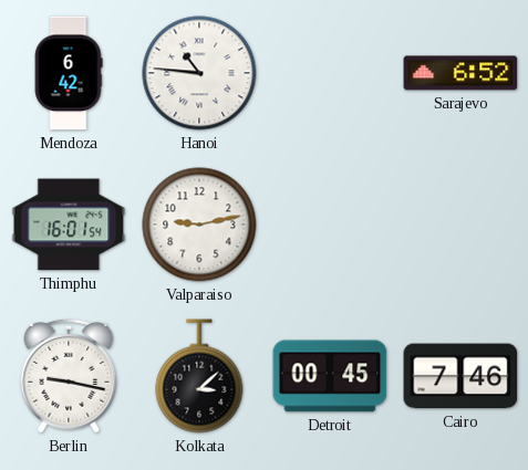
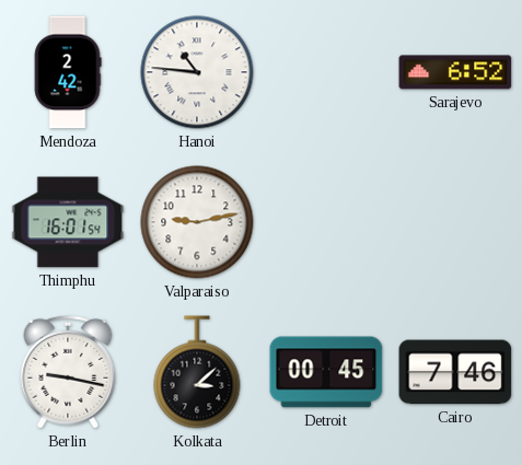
Mendoza: 6:42 -> 2:42 (68, 72)
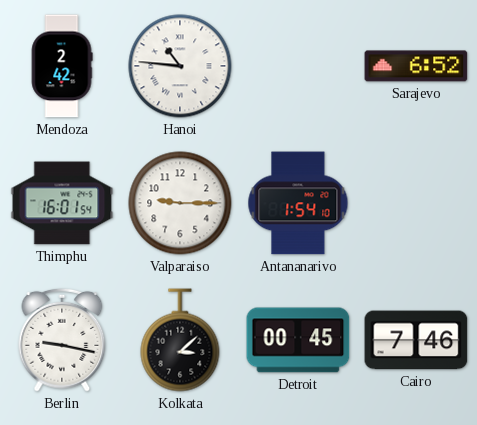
Valparaiso: 9:13 -> 9:15 (180, 203)
Antananarivo: none -> 1:54 (298, 203)
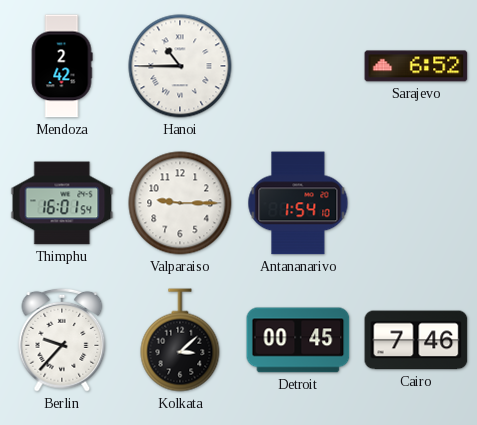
Hanoi: 10:46 -> 10:45 (180, 66)
Berlin: 9:17 -> 9:37 (62, 340)
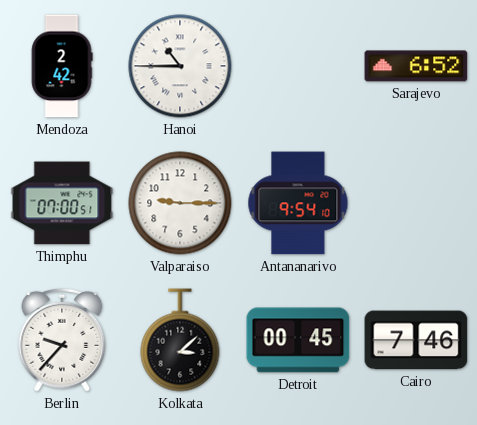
Thimphu: 16:01 -> 07:00 (62, 203)
Antananarivo: 1:54 -> 9:54 (298, 203)
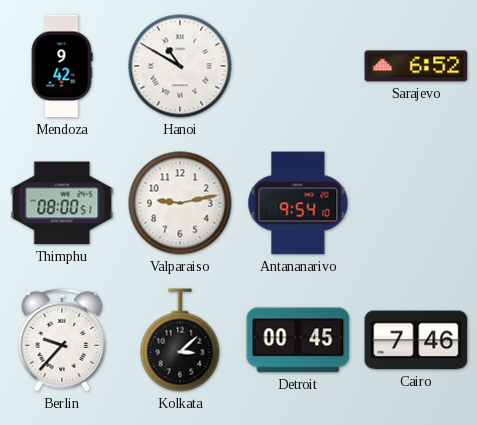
Mendoza: 2:42 -> 9:42 (62, 66)
Hanoi: 10:45 -> 10:50 (180, 66)
Thimphu: 07:00 -> 08:00 (62, 203)
Valparaiso: 9:15 -> 9:13 (180, 203)
